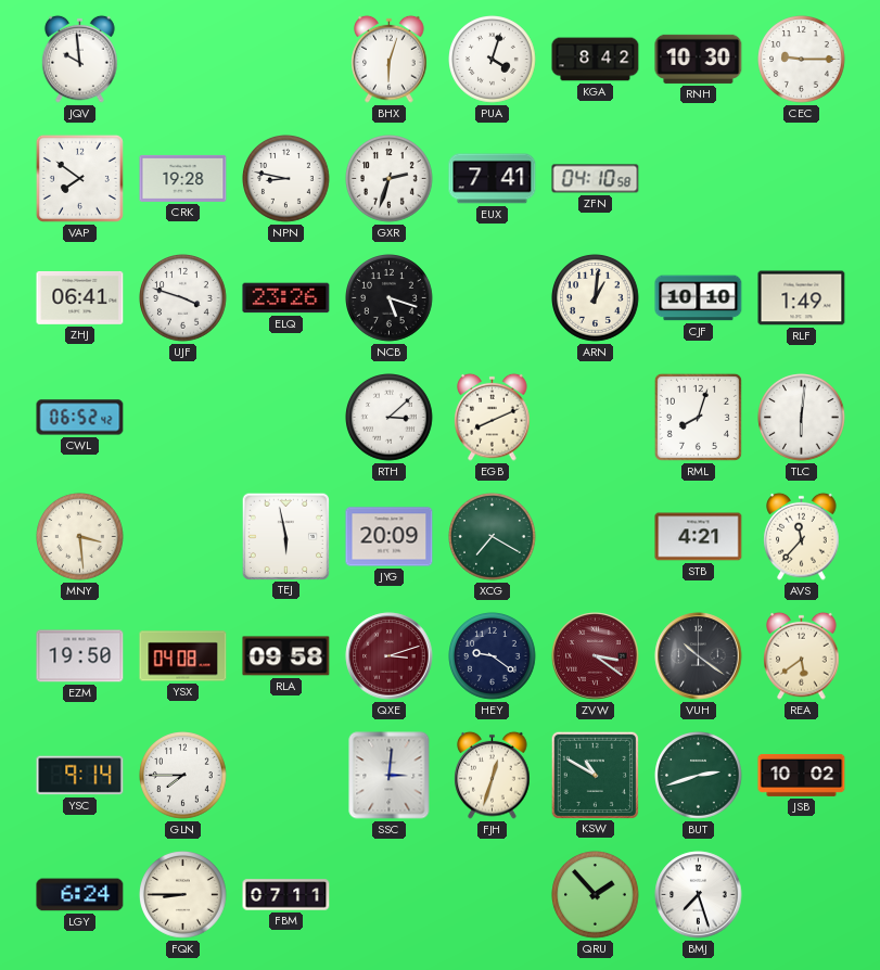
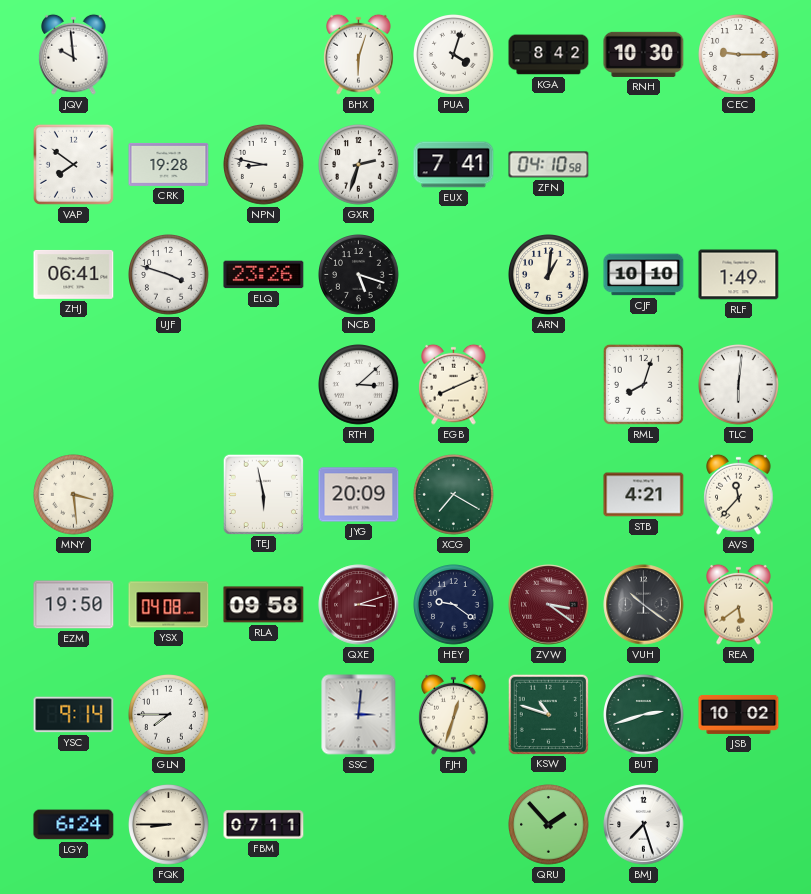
CWL: 06:52 -> none (80, 418)
KSW: 10:50 -> 10:48 (548, 714)
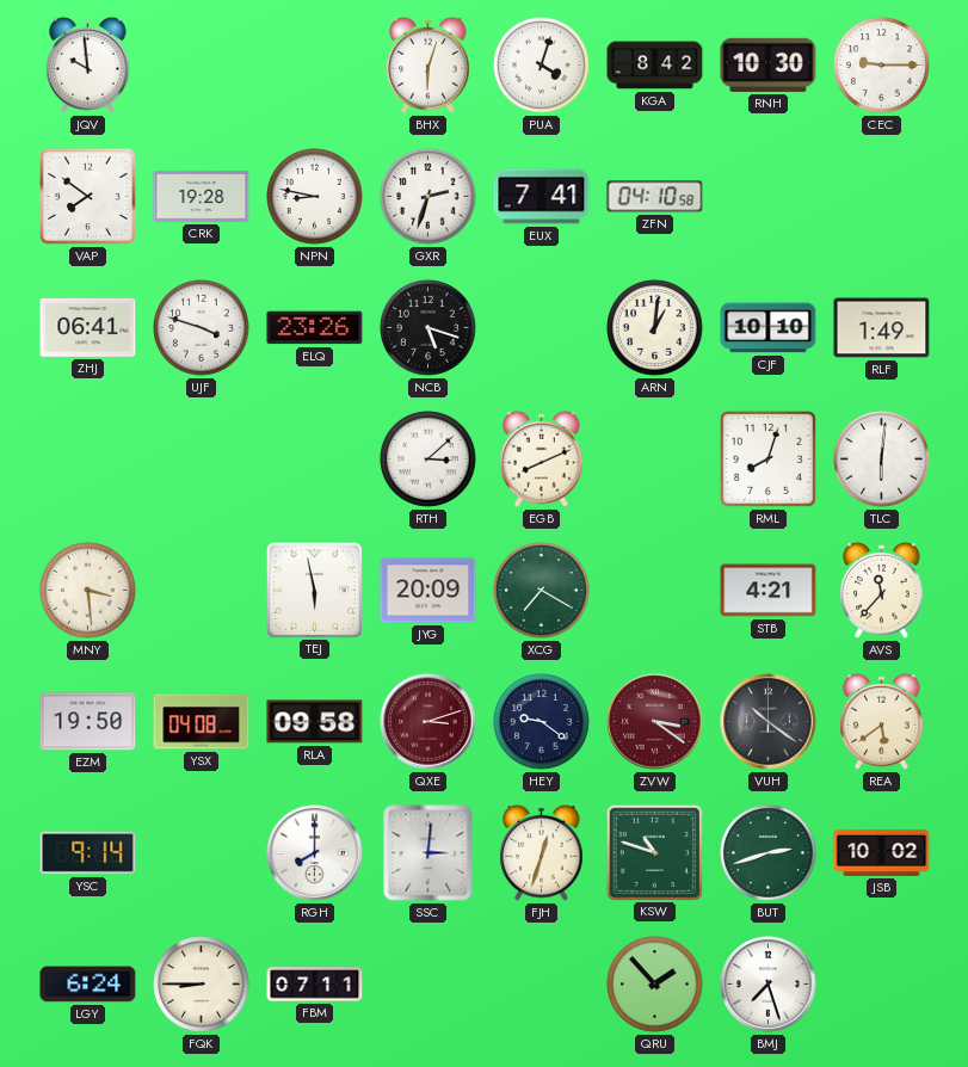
GLN: 7:45 -> none (169, 715)
RGH: none -> 8:00 (315, 853)
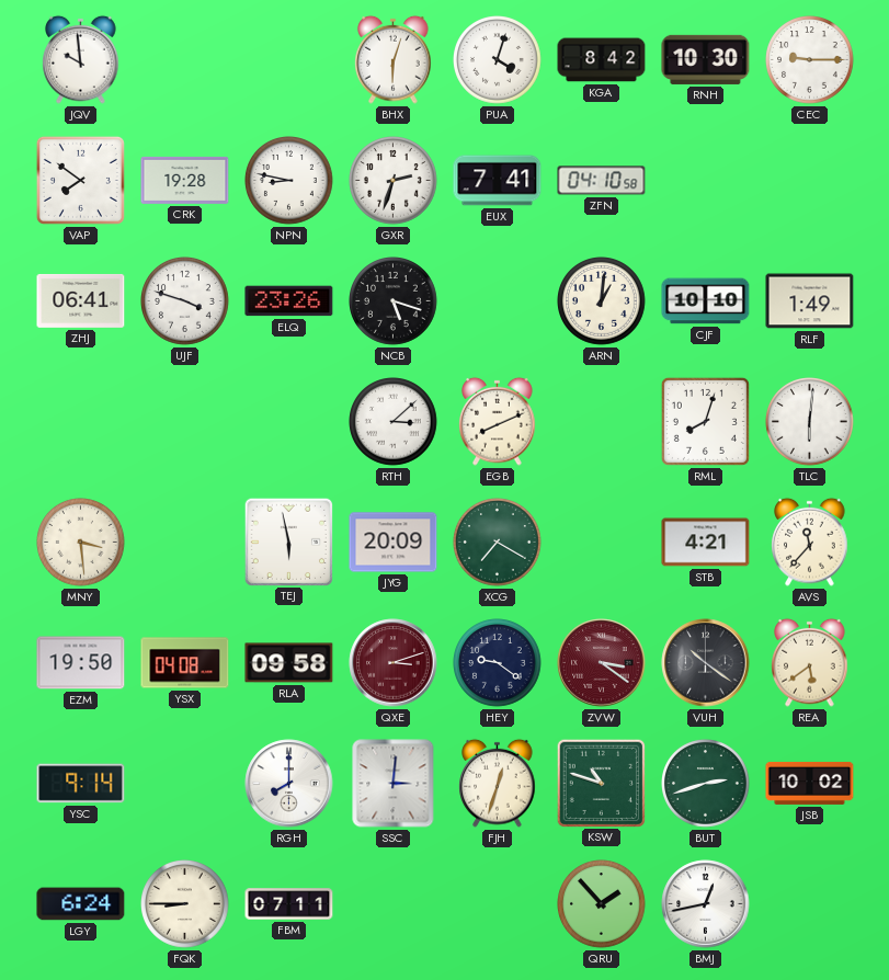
BMJ: 7:27 -> 12:43 (706, 904)
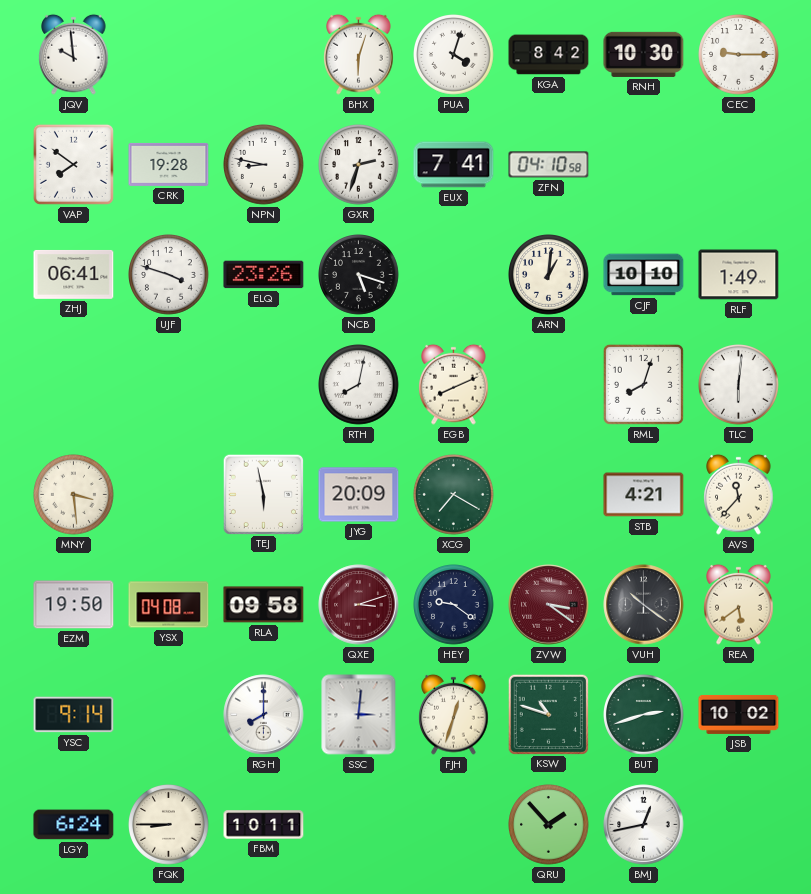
RTH: 3:08 -> 8:02 (359, 385)
FBM: 07:11 -> 10:11 (264, 825)
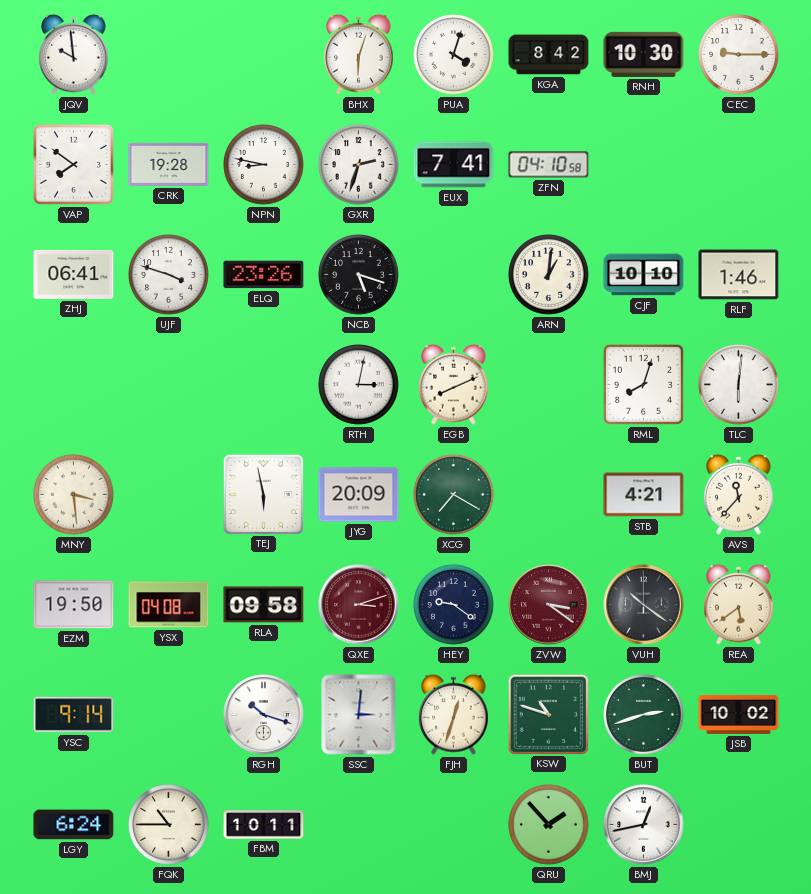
RLF: 1:49 -> 1:46 (739, 275)
RTH: 8:02 -> 3:02 (359, 385)
RGH: 8:00 -> 10:18 (264, 715)
FQK: 8:45 -> 10:45 (169, 825)
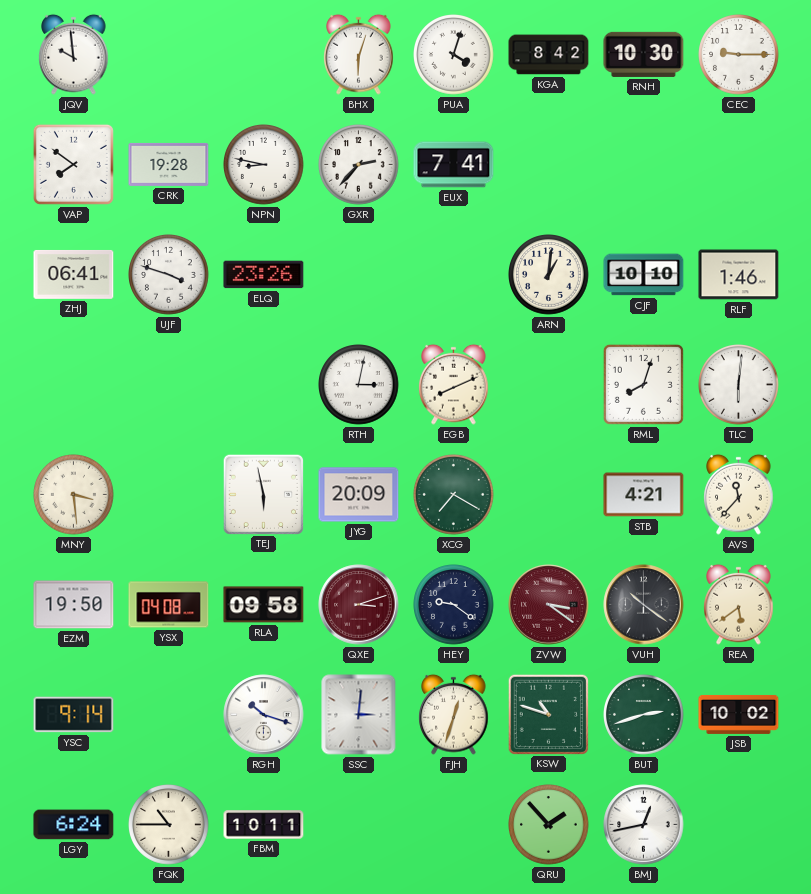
GXR: 2:33 -> 2:37 (359, 165)
ZFN: 04:10 -> none (549, 165)
NCB: 5:18 -> none (359, 275)
